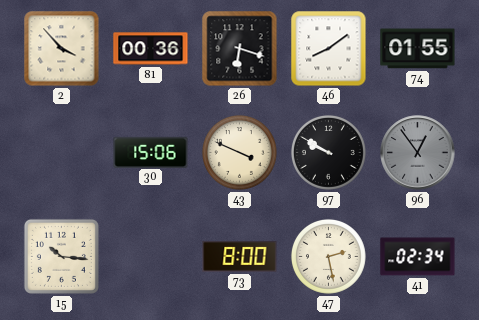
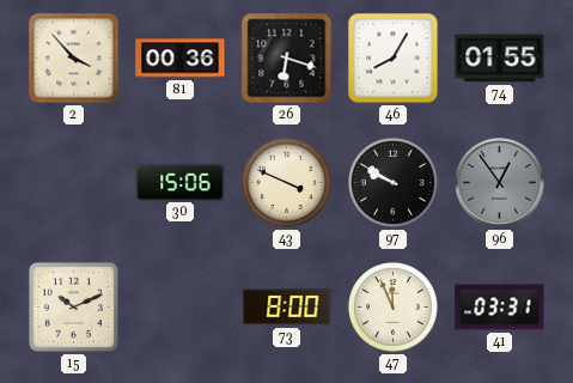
46: 8:09 -> 8:05 (394, 59)
15: 10:16 -> 10:11 (73, 306)
47: 2:28 -> 11:56 (394, 308)
41: 02:34 -> 03:31 (500, 308)
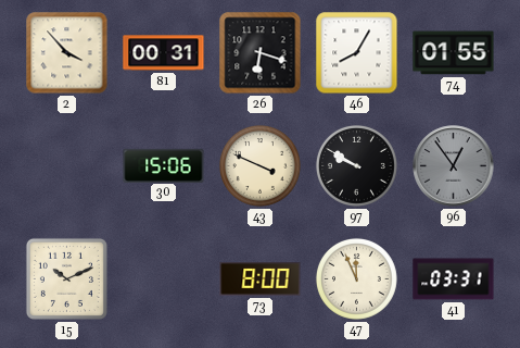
81: 00:36 -> 00:31 (164, 53)
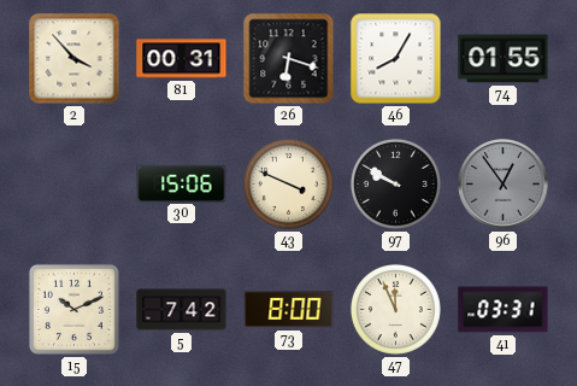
5: none -> 7:42 (182, 310)
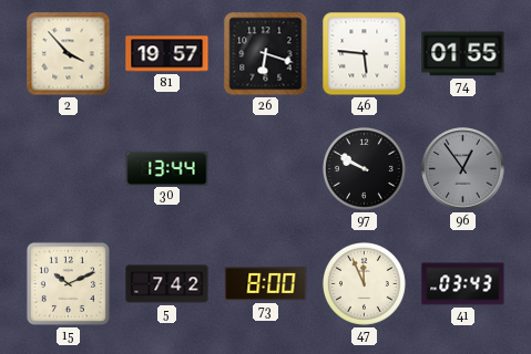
81: 00:31 -> 19:57 (167, 54)
46: 8:05 -> 5:46 (365, 54)
30: 15:06 -> 13:44 (167, 168)
43: 3:49 -> none (289, 185)
41: 03:31 -> 03:43 (463, 284)
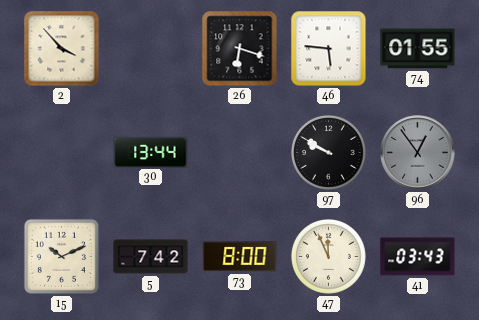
81: 19:57 -> none (167, 54)
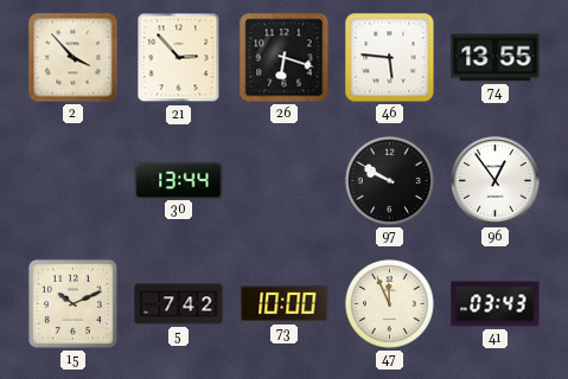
21: none -> 2:53 (179, 58)
74: 01:55 -> 13:55 (496, 58)
96 dial: grey -> white (496, 181)
73: 8:00 -> 10:00 (285, 304)
